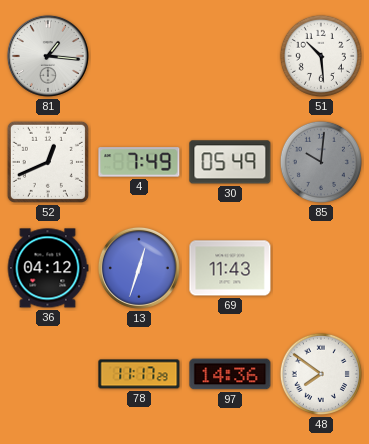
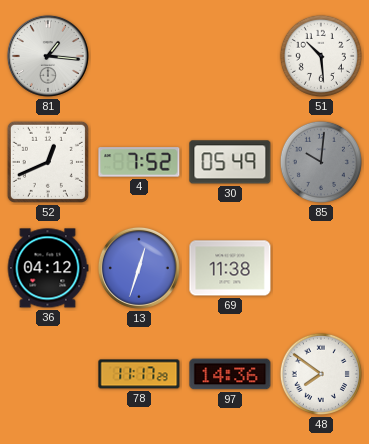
4: 7:49 -> 7:52 (139, 162)
69: 11:43 -> 11:38 (230, 268)
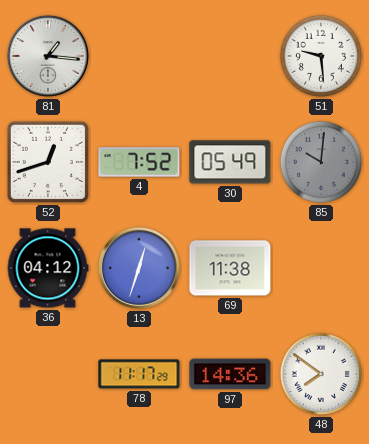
51: 10:29 -> 9:29 (321, 56)
52: 12:41 -> 12:42 (48, 162)
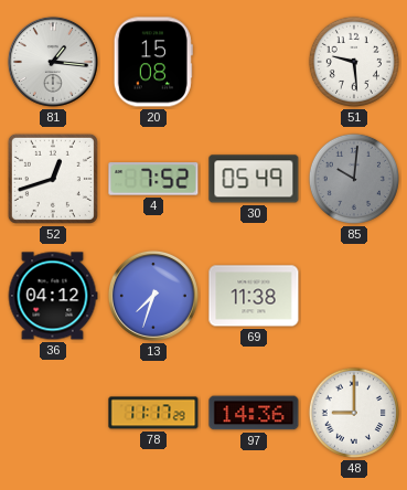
20: none -> 15:08 (153, 62)
13: 12:33 -> 7:33 (153, 296)
48: 7:51 -> 9:00 (354, 413)
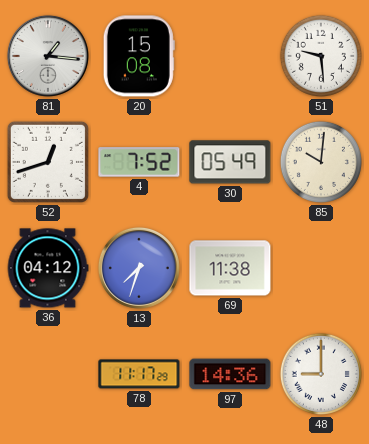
85 dial: grey -> cream (321, 162)
